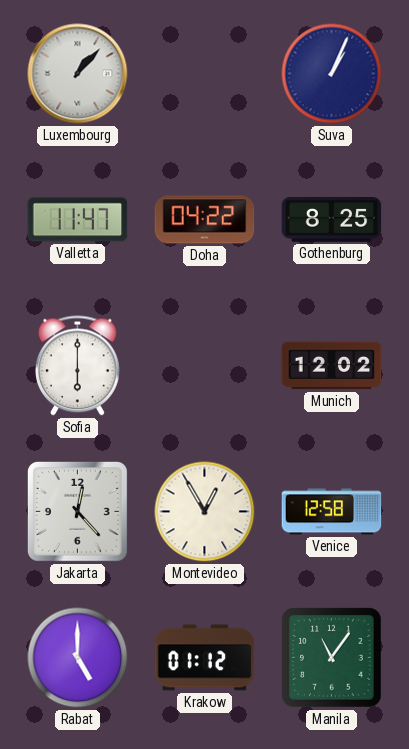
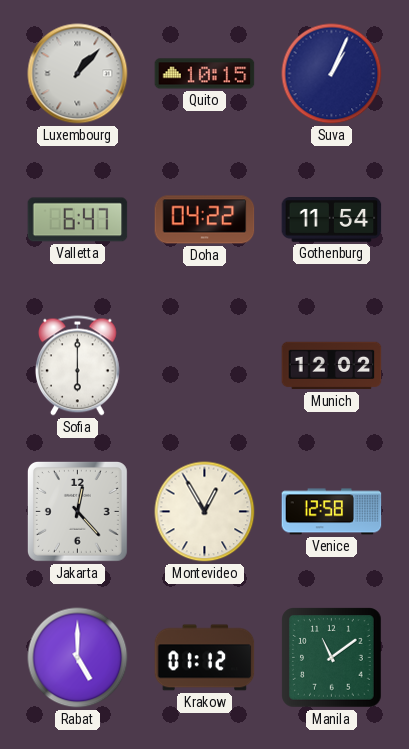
Quito: none -> 10:15 (205, 74)
Valletta: 11:47 -> 6:47 (78, 220)
Gothenburg: 8:25 -> 11:54 (332, 220)
Manila: 11:06 -> 11:09 (332, 658)
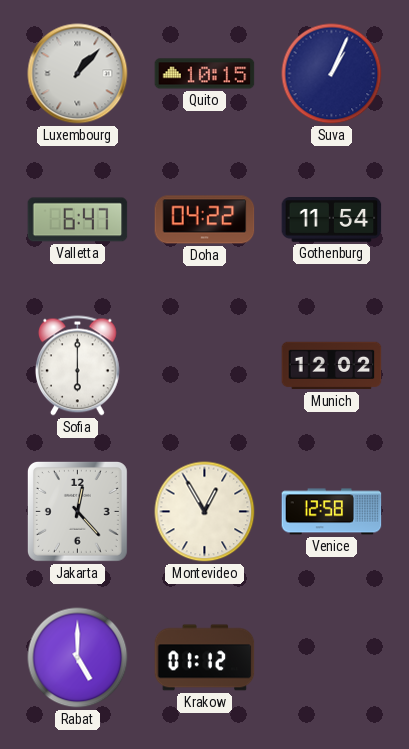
Manila: 11:09 -> none (332, 658)
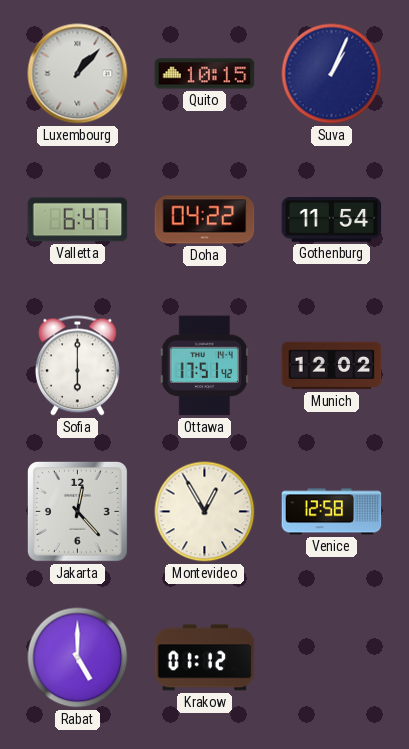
Ottawa: none -> 17:51 (205, 366)
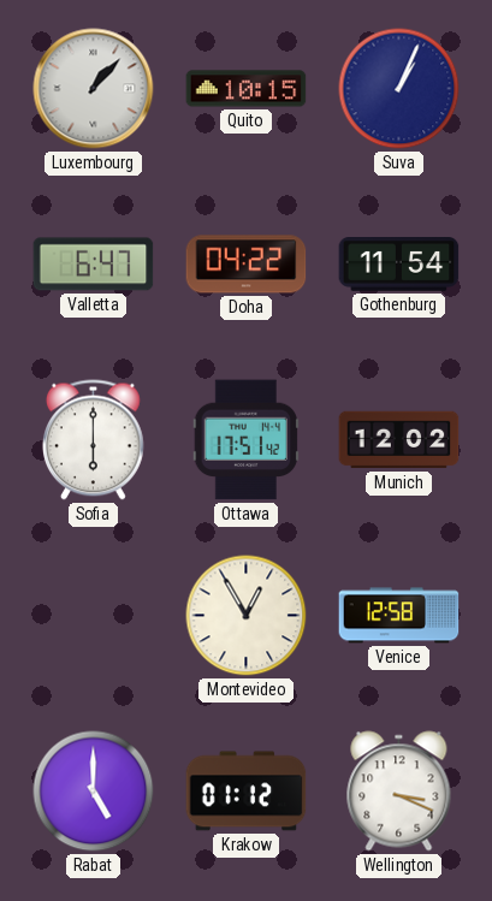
Jakarta: 12:23 -> none (77, 511)
Wellington: none -> 3:19 (399, 792)
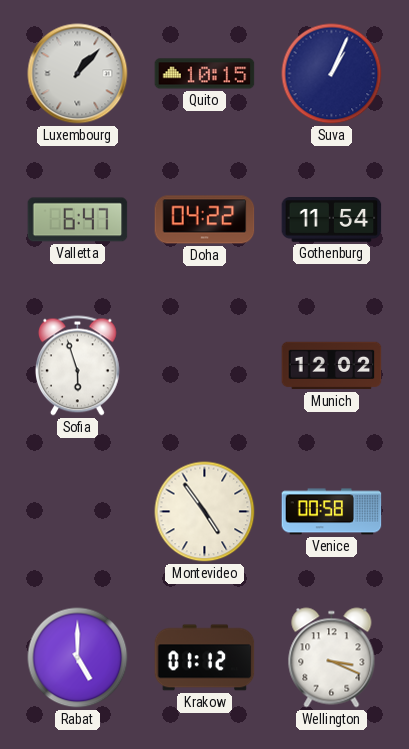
Sofia: 6:00 -> 5:57 (77, 366)
Ottawa: 17:51 -> none (247, 440)
Montevideo: 12:55 -> 4:54 (205, 512)
Venice: 12:58 -> 00:58 (332, 512)
